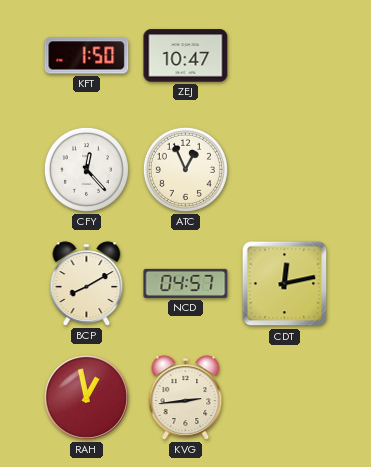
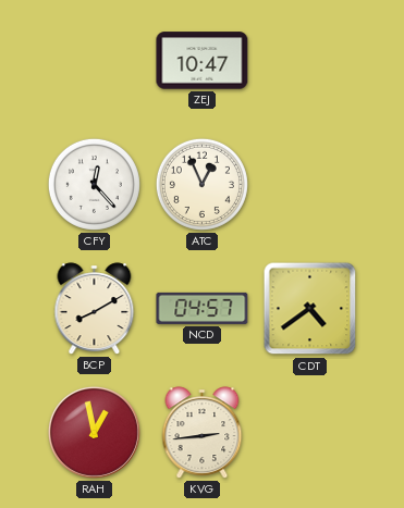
KFT: 1:50 -> none (87, 56)
CDT: 12:13 -> 4:39 (310, 309)
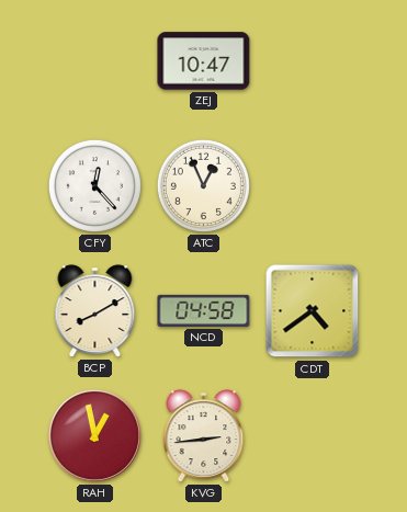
NCD: 04:57 -> 04:58 (204, 310)
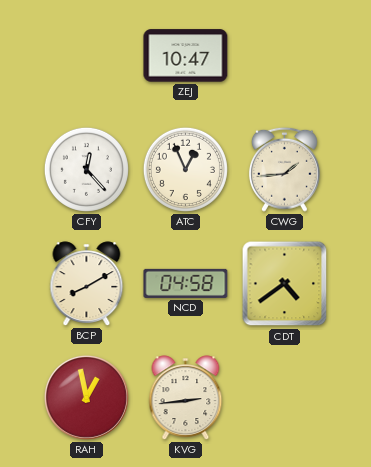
CWG: none -> 1:44 (284, 169)
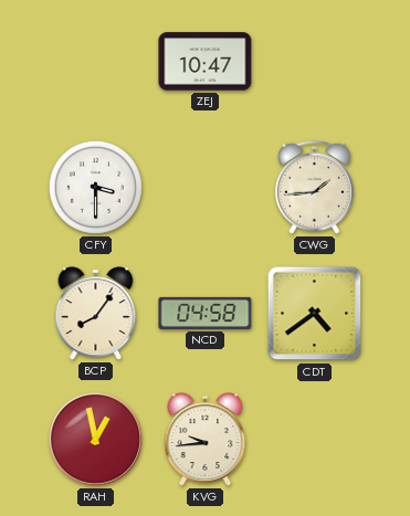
CFY: 12:23 -> 3:30 (95, 187)
ATC: 12:56 -> none (185, 169)
BCP: 8:10 -> 8:06 (96, 314)
KVG: 2:44 -> 9:44 (206, 440)
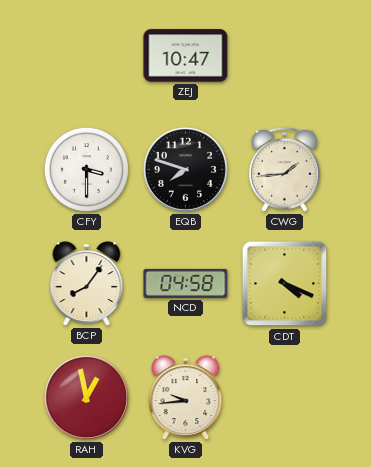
EQB: none -> 7:48 (185, 169)
CDT: 4:39 -> 4:19 (285, 284)
